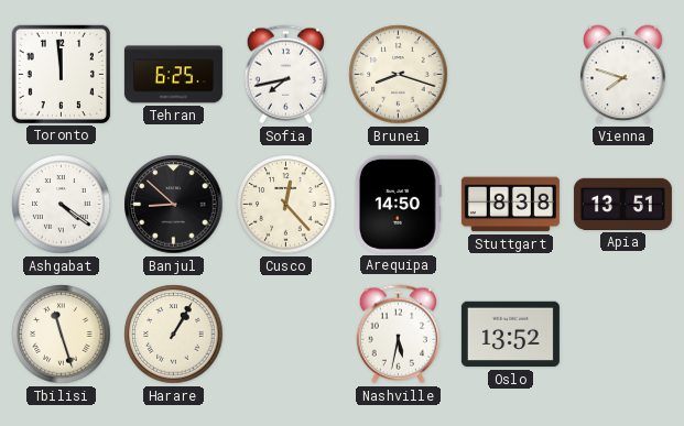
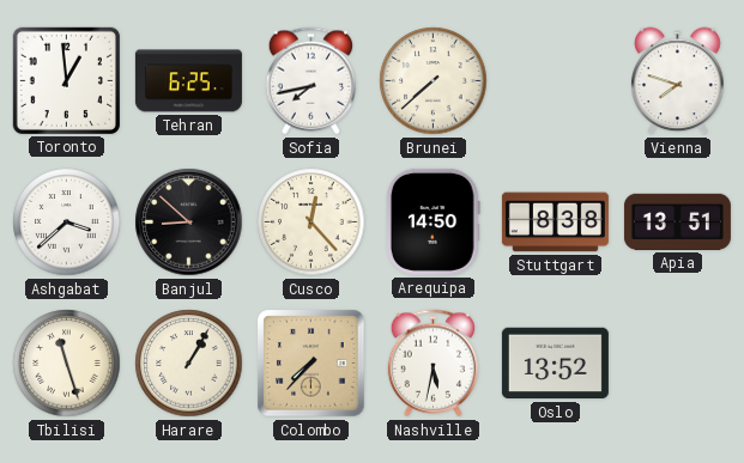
Toronto: 11:59 -> 12:59 (66, 80)
Brunei: 8:18 -> 7:38 (434, 81)
Ashgabat: 4:21 -> 3:38 (67, 223)
Colombo: none -> 7:37 (311, 364)
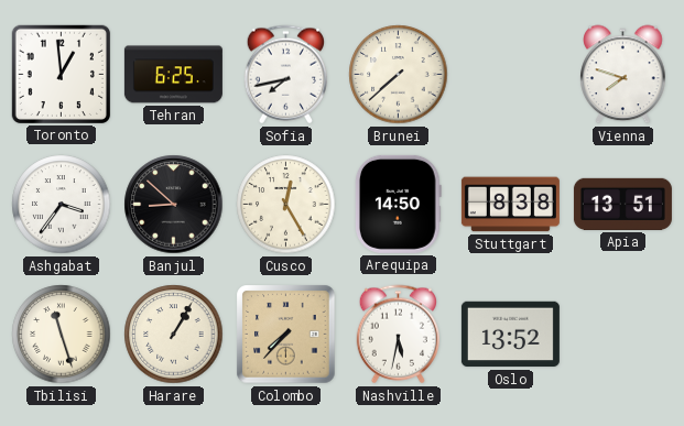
Ashgabat: 3:38 -> 3:36 (62, 205)
Cusco: 12:23 -> 12:25 (286, 205)
